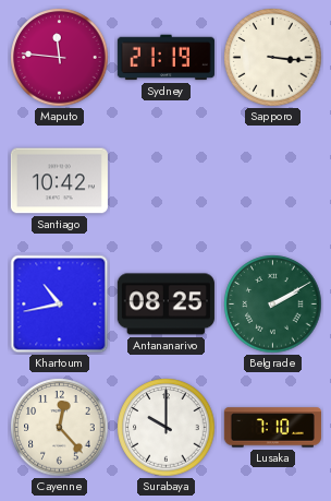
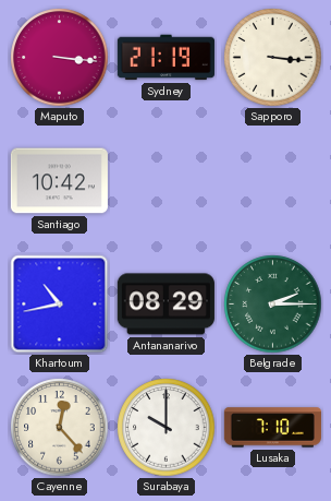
Maputo: 11:46 -> 3:16 (60, 58)
Antananarivo: 08:25 -> 08:29 (165, 305)
Belgrade: 2:10 -> 2:15 (273, 305)
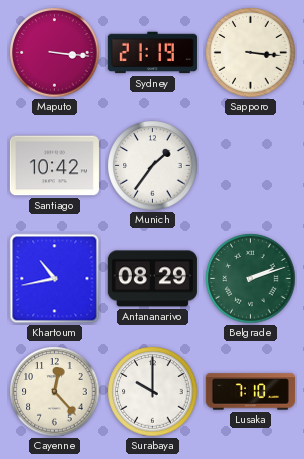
Munich: none -> 1:36 (153, 166)
Belgrade: 2:15 -> 2:12 (251, 279)
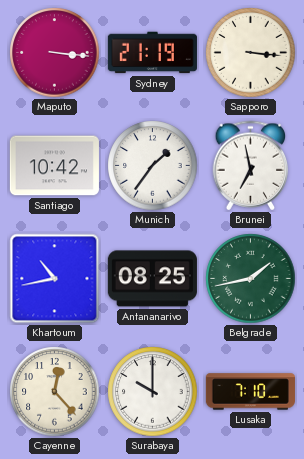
Brunei: none -> 6:58 (251, 166)
Antananarivo: 08:29 -> 08:25 (152, 279)
Belgrade: 2:12 -> 1:43 (251, 279)
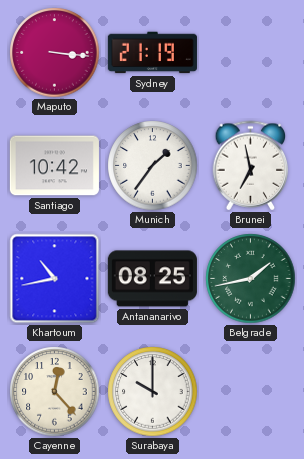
Sapporo: 3:16 -> none (251, 53)
Lusaka: 7:10 -> none (250, 392)
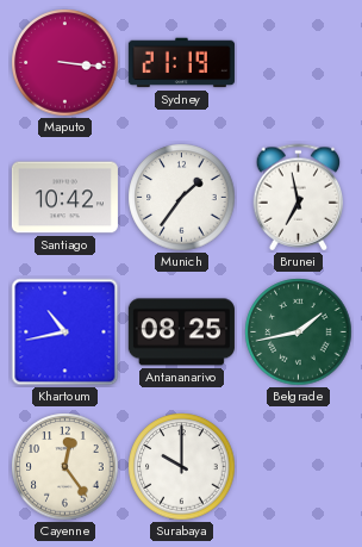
Cayenne: 12:23 -> 12:24 (65, 467)
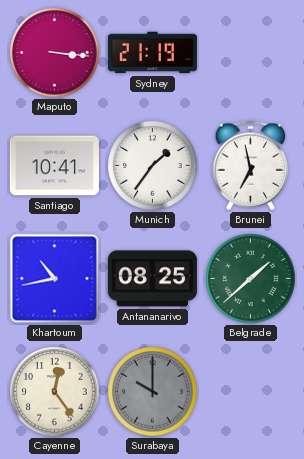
Santiago: 10:42 -> 10:41 (54, 166)
Belgrade: 1:43 -> 1:38 (251, 279)
Surabaya dial: white -> grey (153, 392)
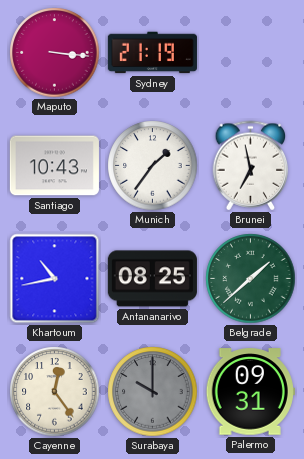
Santiago: 10:41 -> 10:43 (54, 166)
Palermo: none -> 09:31 (250, 392)
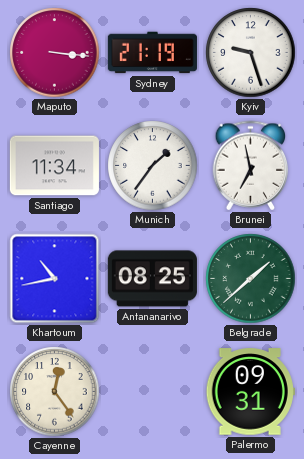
Kyiv: none -> 9:27 (251, 53)
Santiago: 10:43 -> 11:34 (54, 166)
Surabaya: 10:00 -> none (153, 392)
